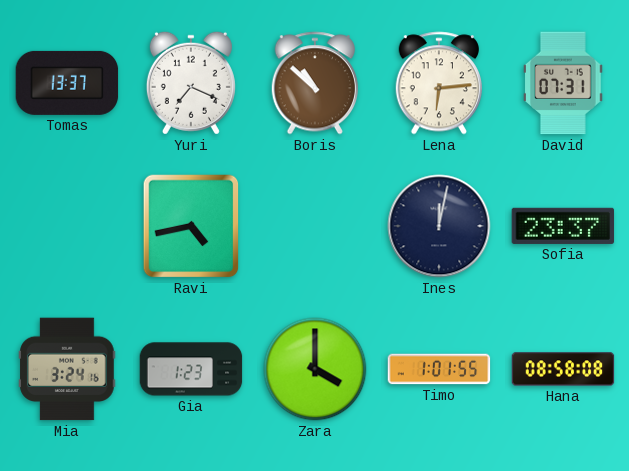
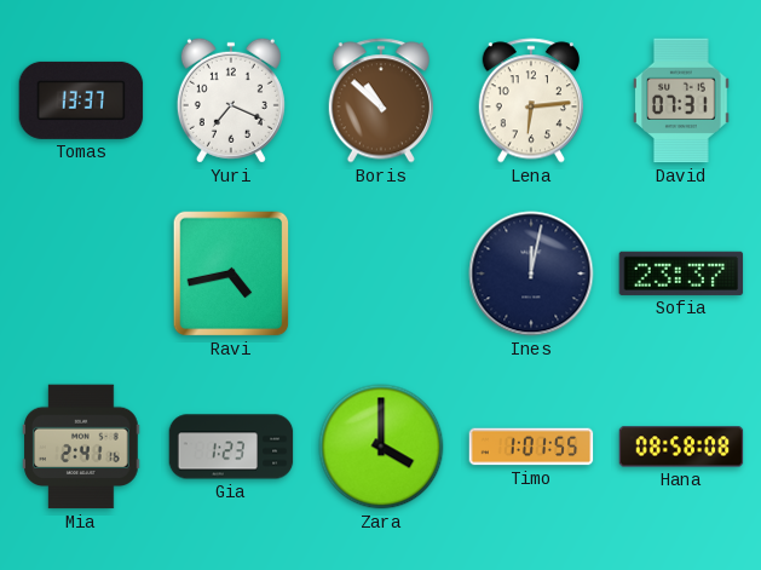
Mia: 3:24 -> 2:41 (81, 447)
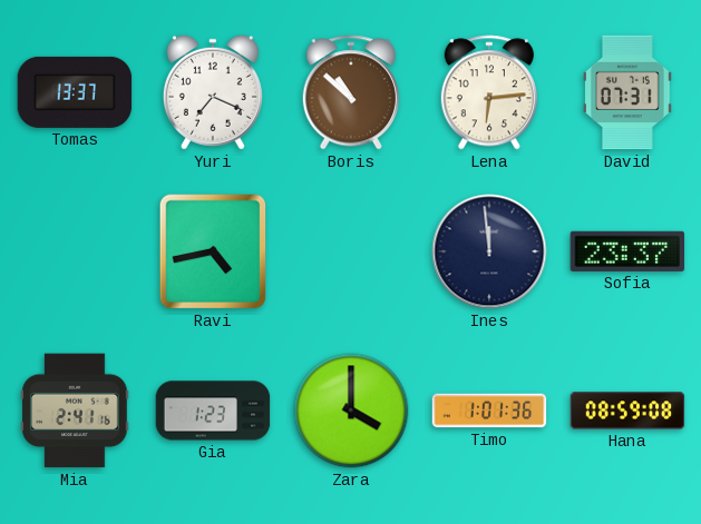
Ines: 12:02 -> 11:59 (489, 251)
Timo: 1:01:55 -> 1:01:36 (489, 411)
Hana: 08:58 -> 08:59 (627, 411)
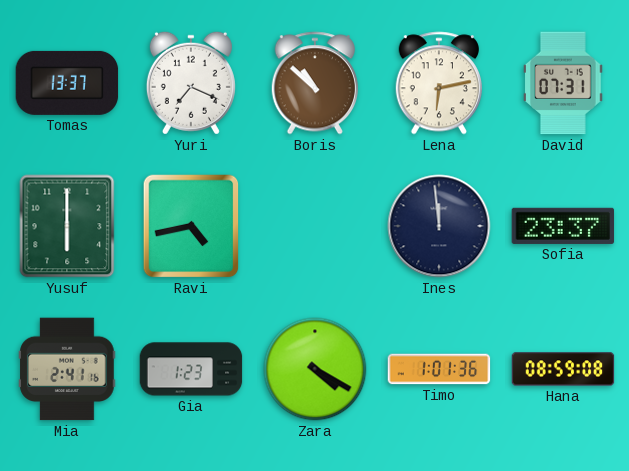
Lena: 6:14 -> 6:13 (438, 83)
Yusuf: none -> 6:00 (67, 226)
Zara: 4:00 -> 4:20 (315, 369)
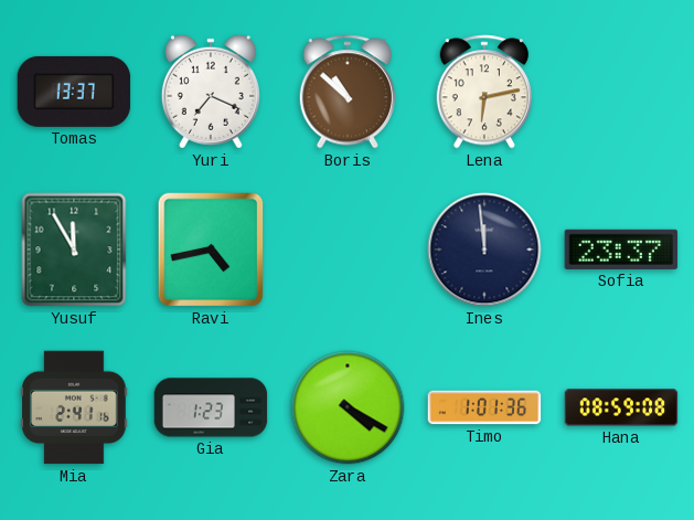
David: 07:31 -> none (564, 83)
Yusuf: 6:00 -> 11:55 (74, 250)
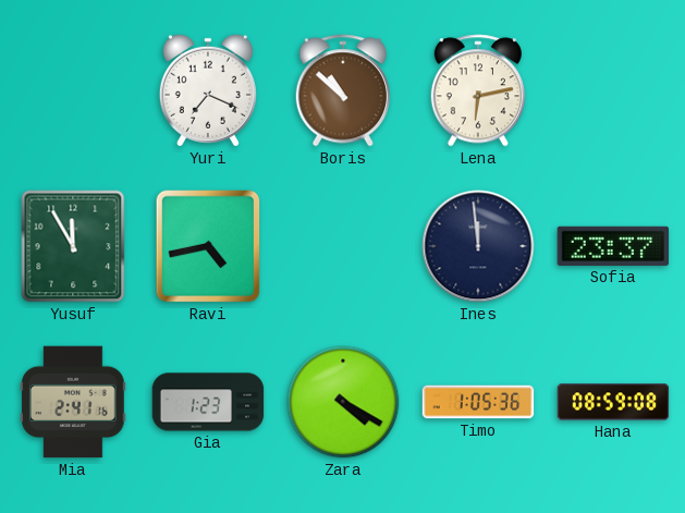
Tomas: 13:37 -> none (74, 92)
Timo: 1:01 -> 1:05 (478, 402)
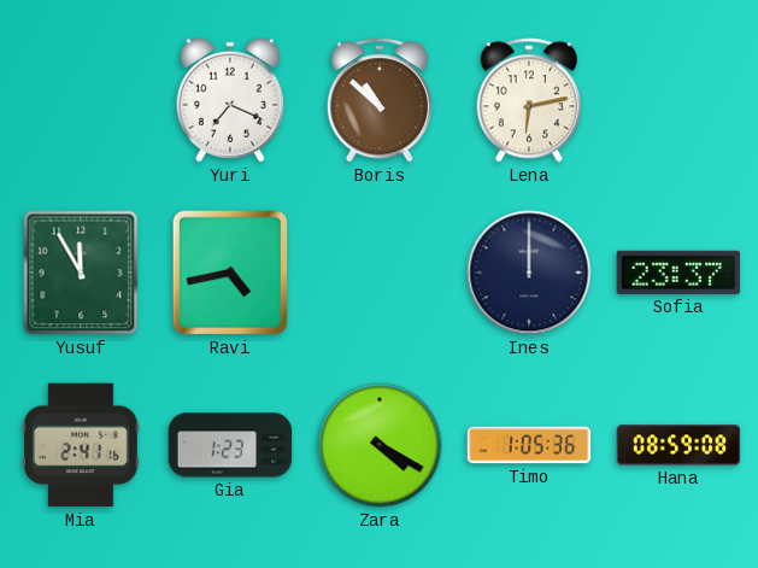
Ines: 11:59 -> 12:00 (529, 273)
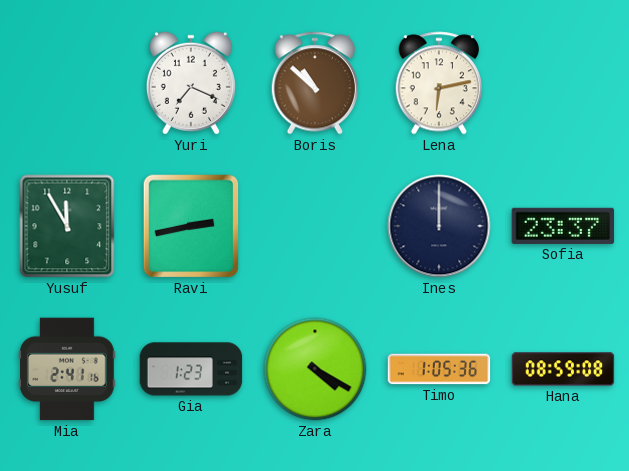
Ravi: 4:43 -> 2:43 (191, 226)
